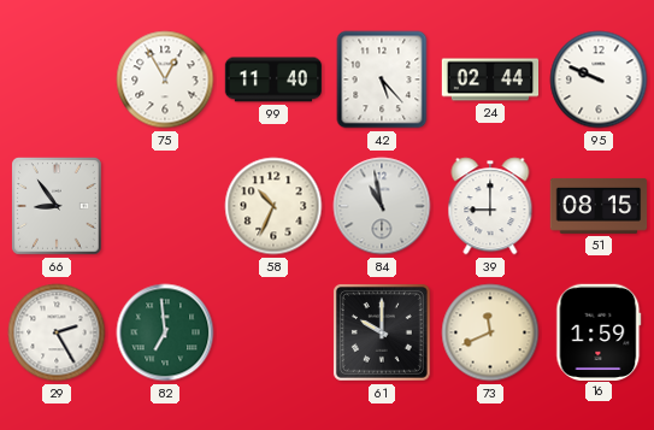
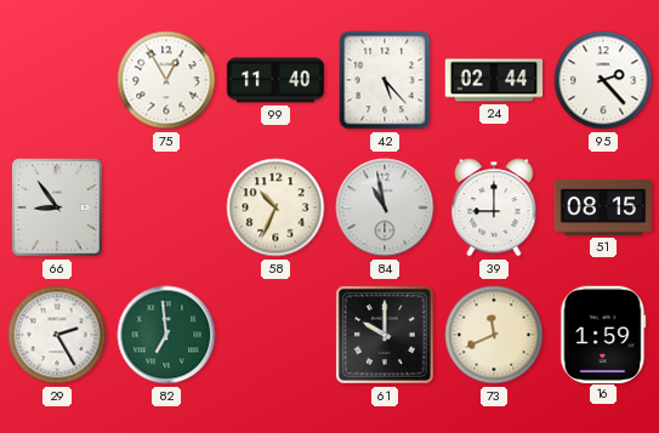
95: 9:49 -> 2:23 (603, 80)
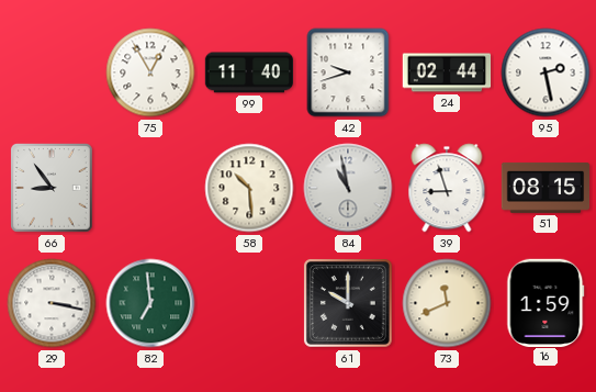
42: 5:23 -> 9:42 (348, 72)
95: 2:23 -> 2:28 (546, 72)
58: 10:34 -> 10:29 (249, 188)
39: 9:00 -> 8:57 (447, 188)
29: 2:25 -> 3:17 (52, 303)
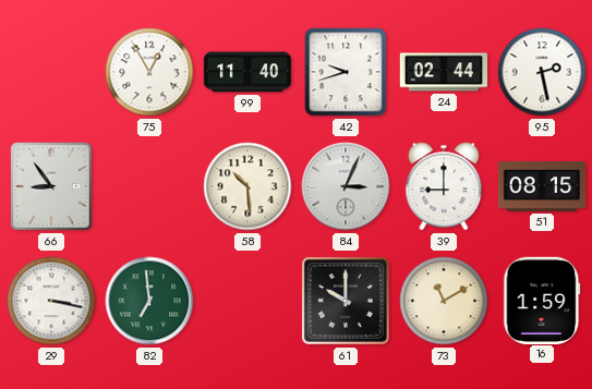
84: 10:58 -> 3:04 (346, 186)
39: 8:57 -> 9:00 (444, 186)
73: 11:41 -> 11:10 (444, 301)
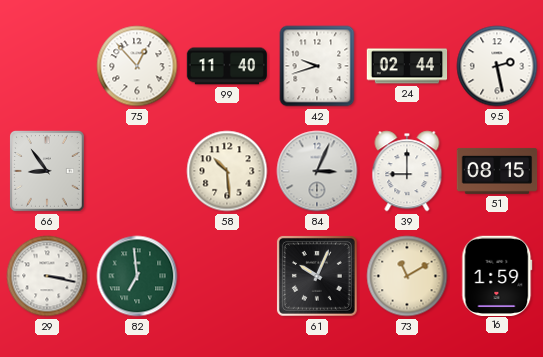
75: 12:55 -> 12:53 (137, 66)
61: 10:00 -> 10:04 (317, 276)
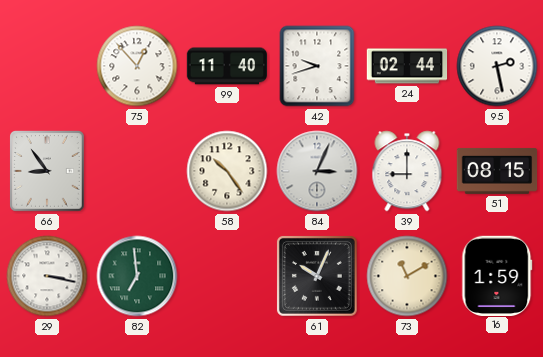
58: 10:29 -> 10:24 (227, 171)
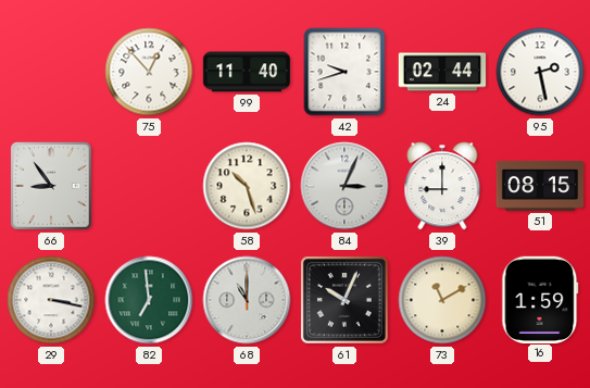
58: 10:24 -> 10:27 (247, 186)
68: none -> 11:00 (247, 300)
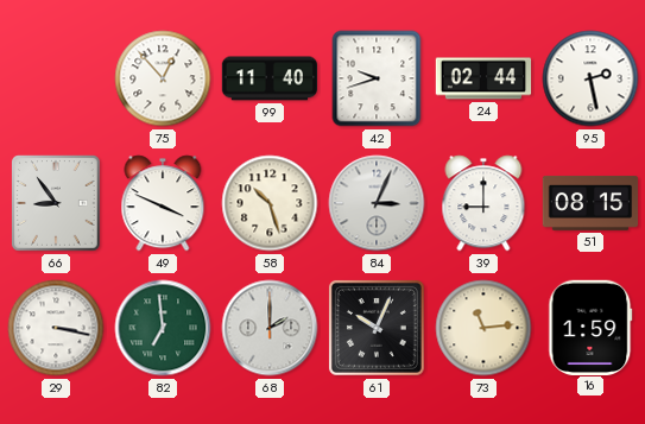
49: none -> 3:49 (163, 203)
68: 11:00 -> 2:00 (270, 328)
73: 11:10 -> 11:14 (483, 328)
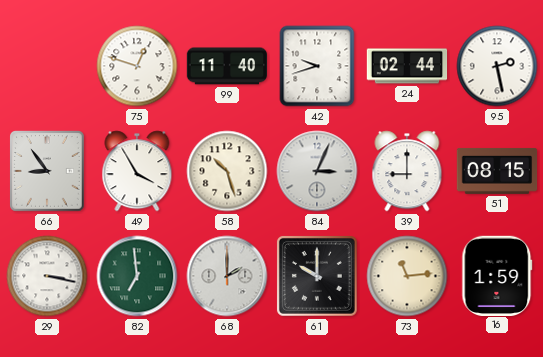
75: 12:53 -> 12:48 (137, 66)
49: 3:49 -> 3:55 (137, 171)
61: 10:04 -> 10:00 (317, 276)
